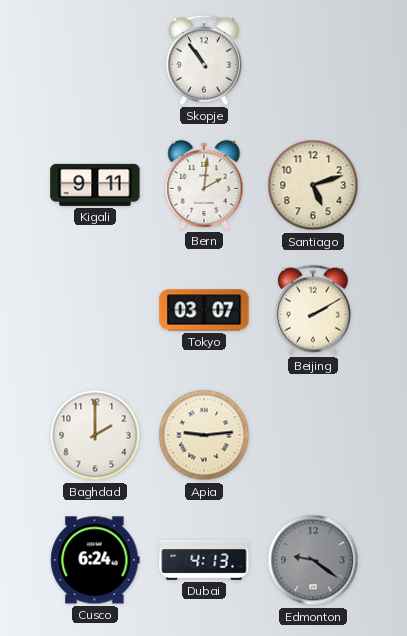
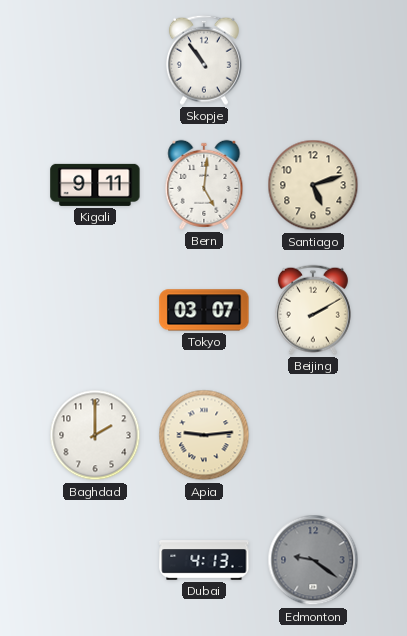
Bern: 2:01 -> 5:01 (204, 185)
Cusco: 6:24 -> none (95, 560)
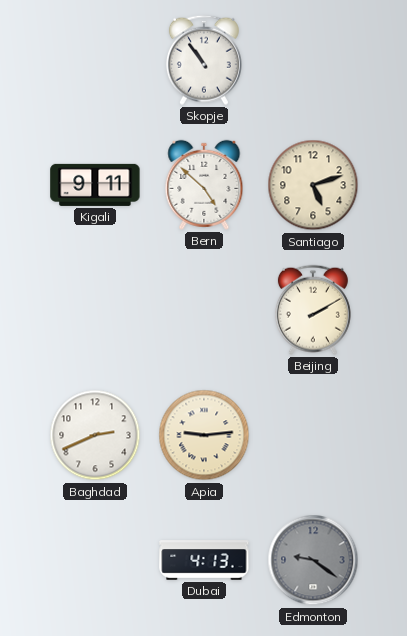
Bern: 5:01 -> 4:52 (204, 185)
Tokyo: 03:07 -> none (204, 310)
Baghdad: 2:00 -> 2:41 (95, 435)
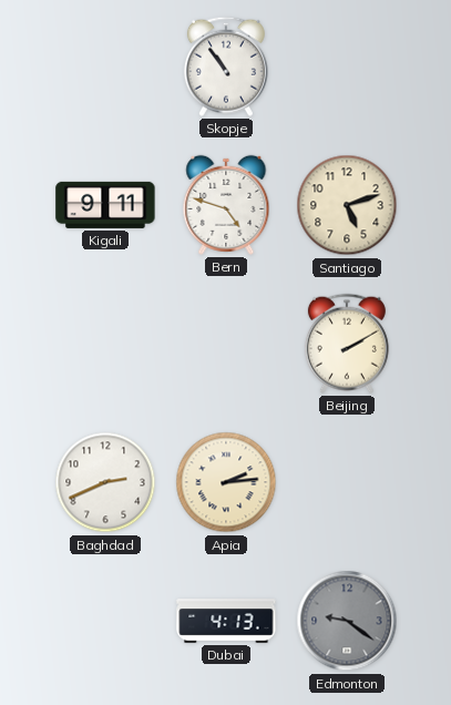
Bern: 4:52 -> 4:48 (226, 205)
Apia: 9:14 -> 2:14 (226, 482)
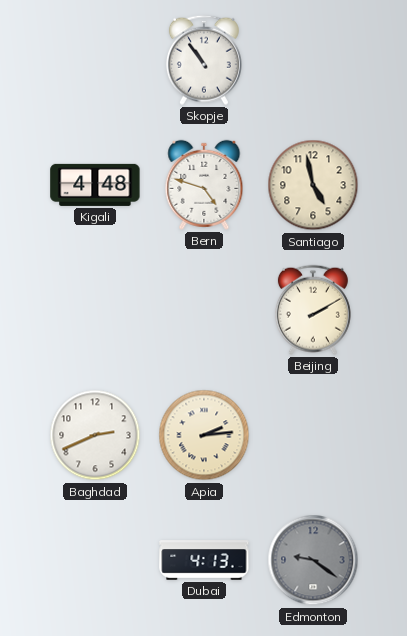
Kigali: 9:11 -> 4:48 (95, 185)
Santiago: 5:12 -> 4:58 (313, 185)
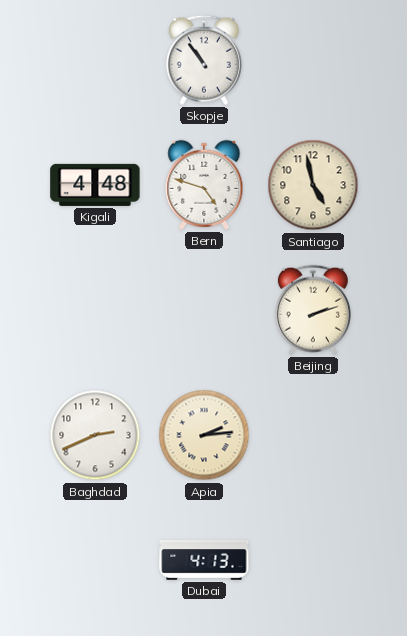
Beijing: 2:10 -> 2:12 (313, 310)
Edmonton: 9:21 -> none (313, 560)
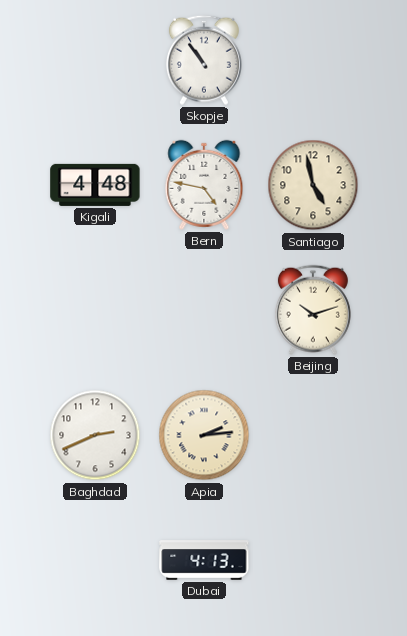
Bern: 4:48 -> 4:47 (204, 185)
Beijing: 2:12 -> 10:12 (313, 310)
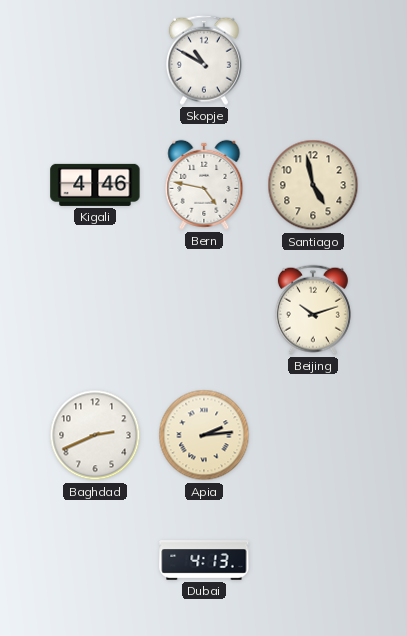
Skopje: 10:54 -> 10:50 (204, 60)
Kigali: 4:48 -> 4:46 (95, 185)
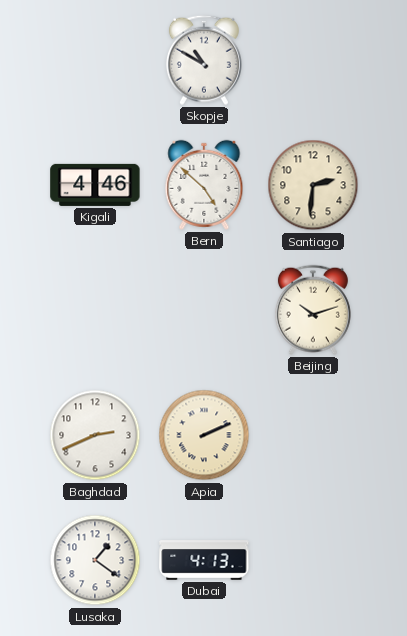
Bern: 4:47 -> 4:52 (204, 185)
Santiago: 4:58 -> 2:31 (313, 185)
Apia: 2:14 -> 2:11 (204, 435)
Lusaka: none -> 1:21 (95, 560)
